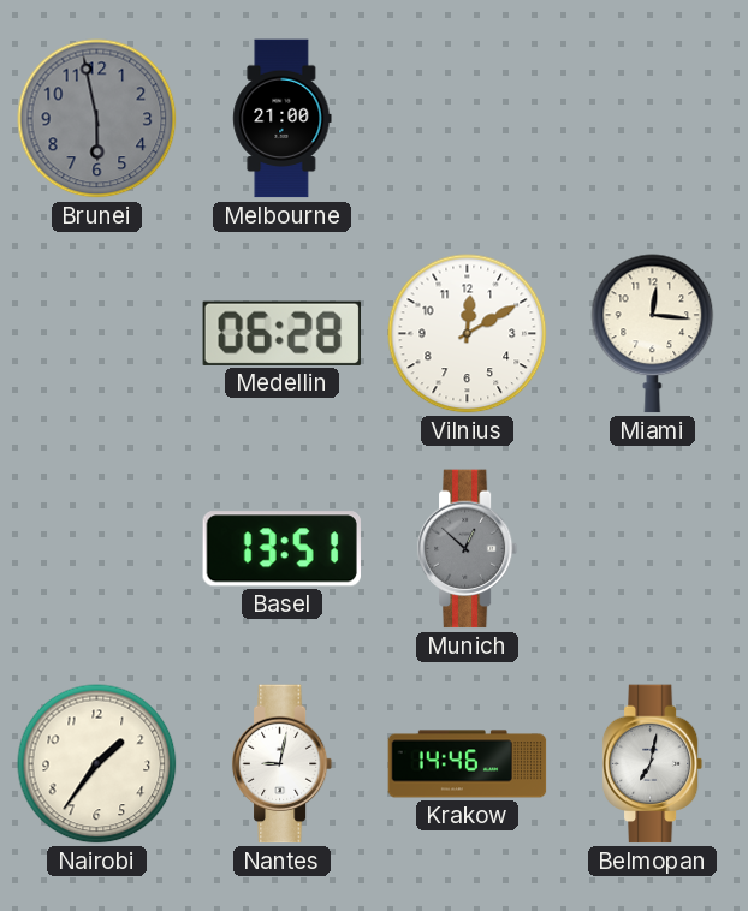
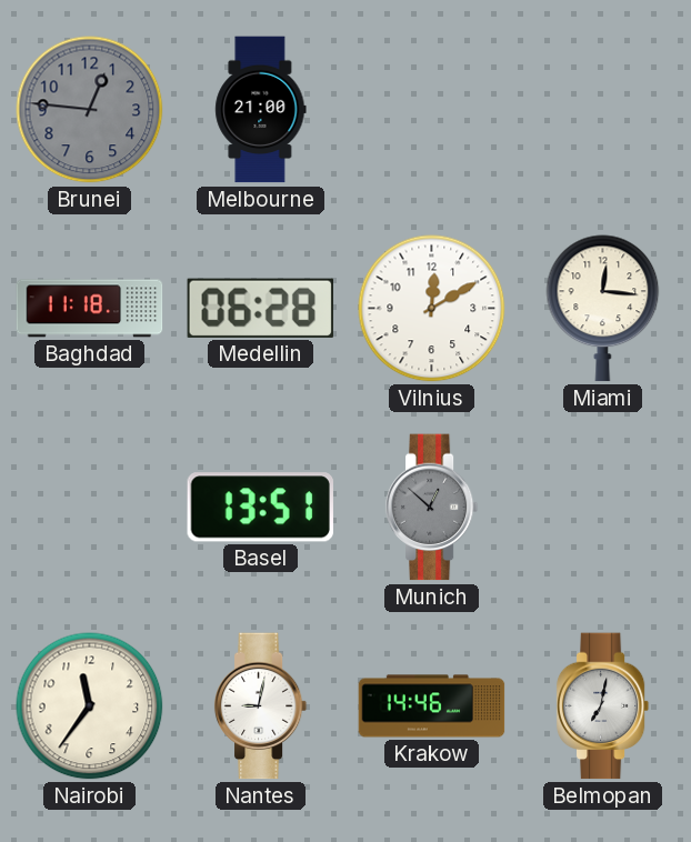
Brunei: 5:58 -> 12:46 (90, 110)
Baghdad: none -> 11:18 (90, 309)
Nairobi: 1:36 -> 11:36 (90, 706)
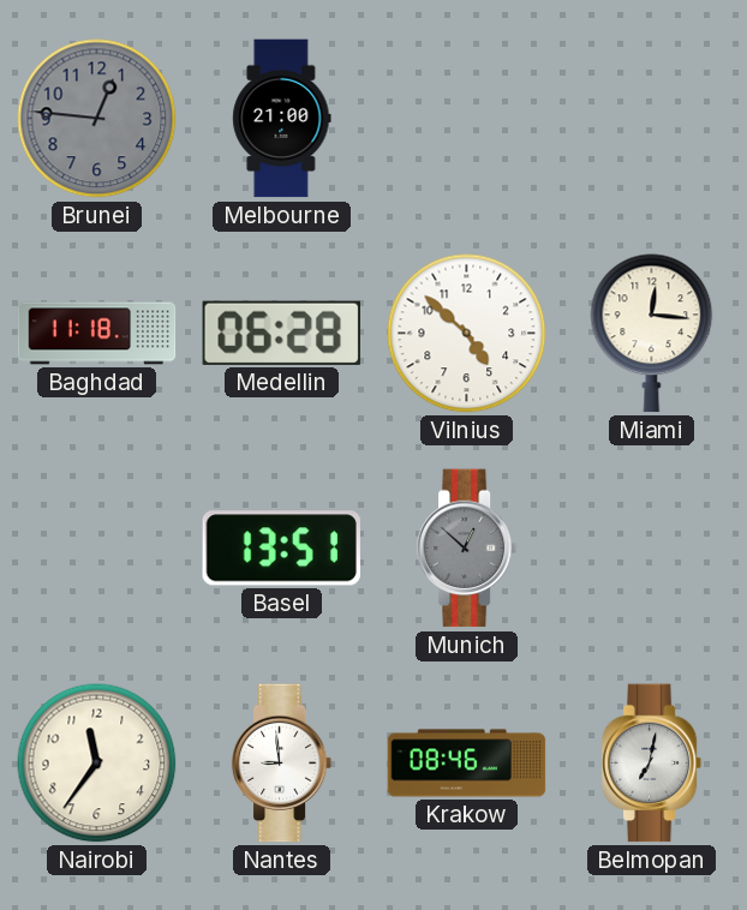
Vilnius: 12:10 -> 4:52 (467, 334)
Nantes: 9:02 -> 8:59 (282, 764)
Krakow: 14:46 -> 08:46 (467, 764)
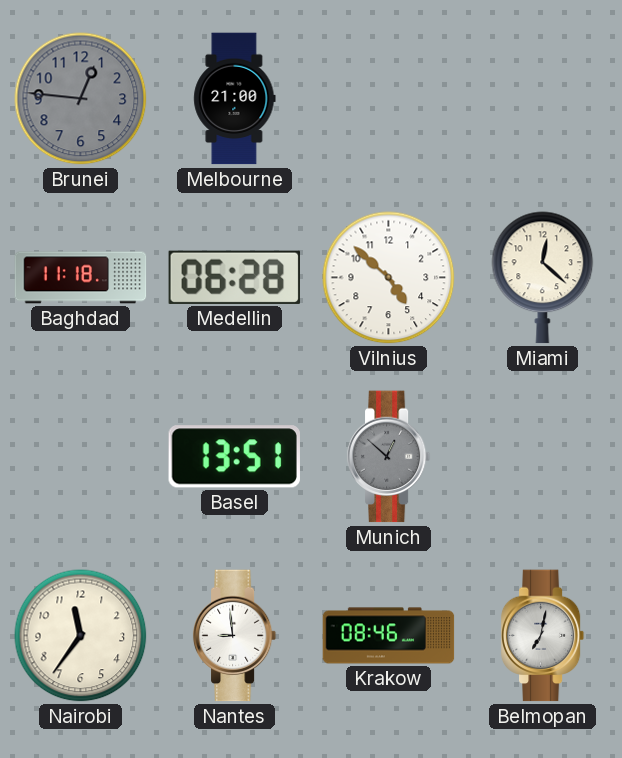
Miami: 12:16 -> 12:22 (543, 278)
